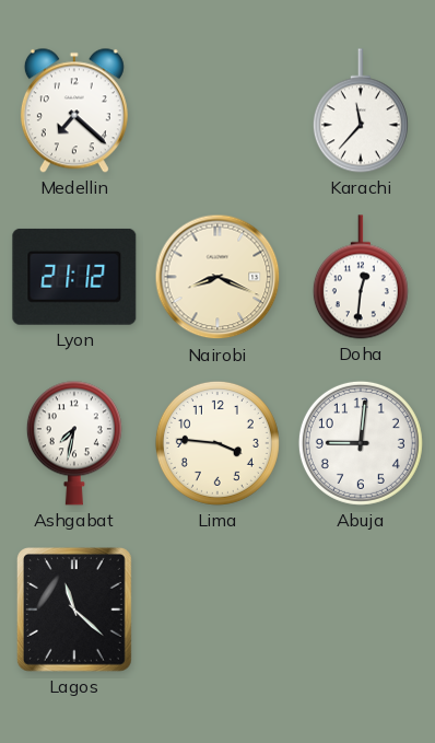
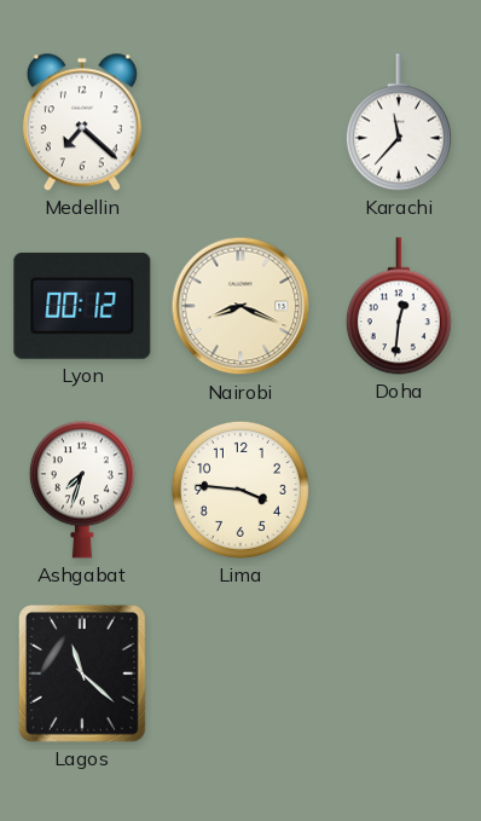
Lyon: 21:12 -> 00:12 (82, 306)
Ashgabat: 7:32 -> 7:33 (82, 490)
Abuja: 9:01 -> none (361, 443)
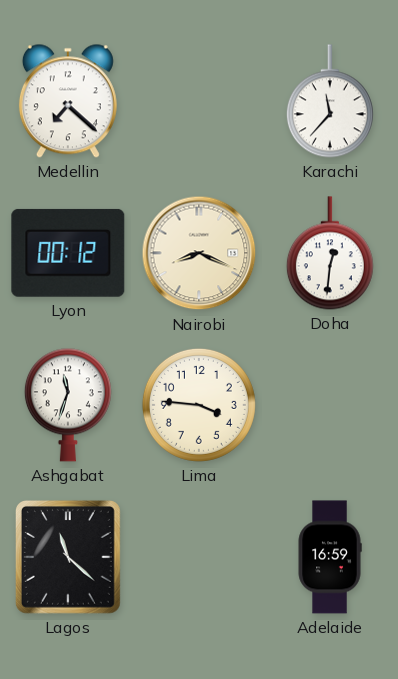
Ashgabat: 7:33 -> 11:33 (68, 405)
Adelaide: none -> 16:59 (330, 557)
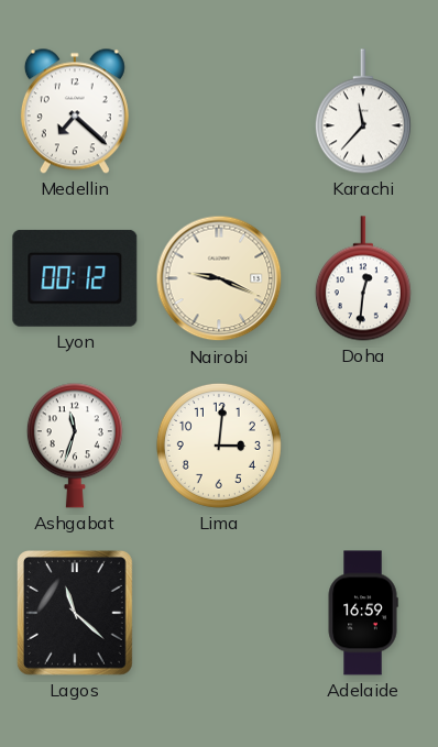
Nairobi: 8:19 -> 9:19 (219, 278)
Lima: 3:46 -> 3:01 (219, 446)
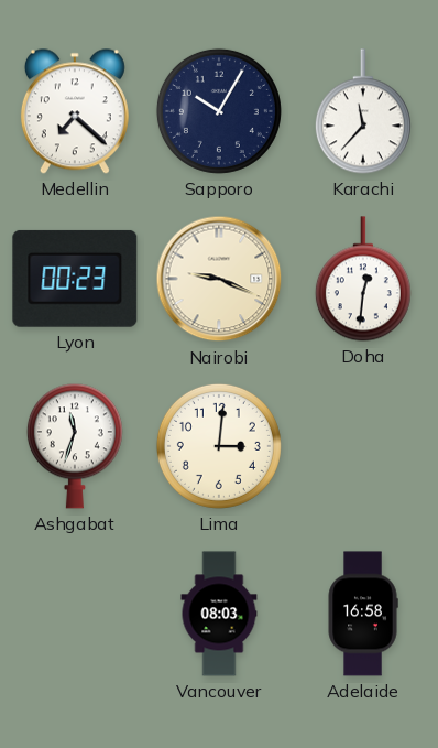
Sapporo: none -> 10:05 (219, 111)
Lyon: 00:12 -> 00:23 (75, 279)
Lagos: 11:22 -> none (75, 613)
Vancouver: none -> 08:03 (219, 614)
Adelaide: 16:59 -> 16:58 (363, 614)
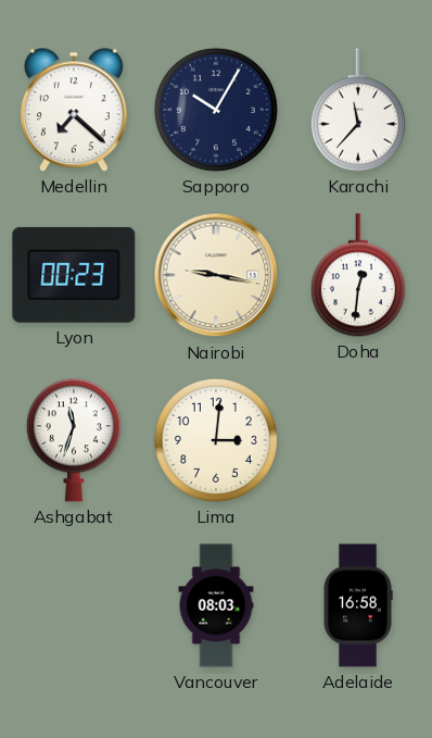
Nairobi: 9:19 -> 9:17 (216, 275)
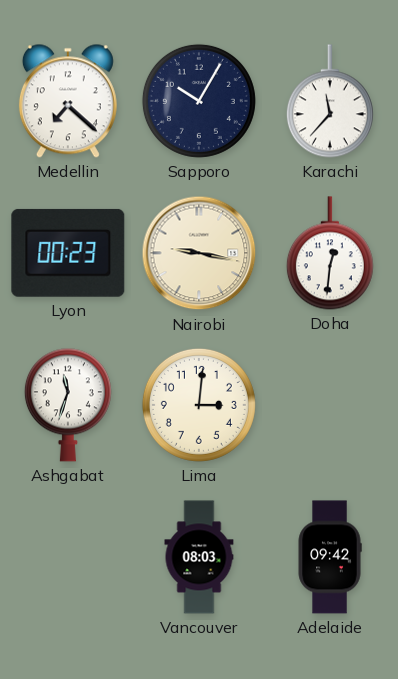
Adelaide: 16:58 -> 09:42 (330, 557)
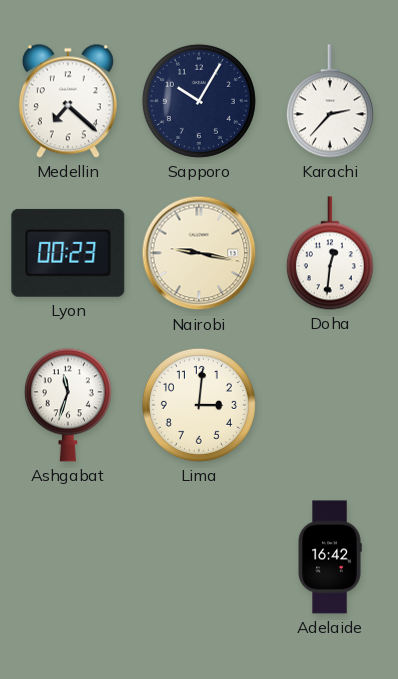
Karachi: 11:37 -> 2:37 (330, 101)
Vancouver: 08:03 -> none (199, 557)
Adelaide: 09:42 -> 16:42 (330, 557)
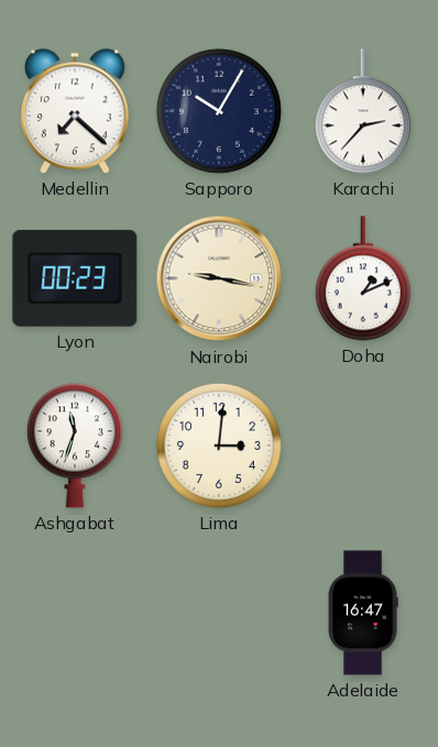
Doha: 12:31 -> 1:11 (363, 278)
Adelaide: 16:42 -> 16:47 (363, 613)
